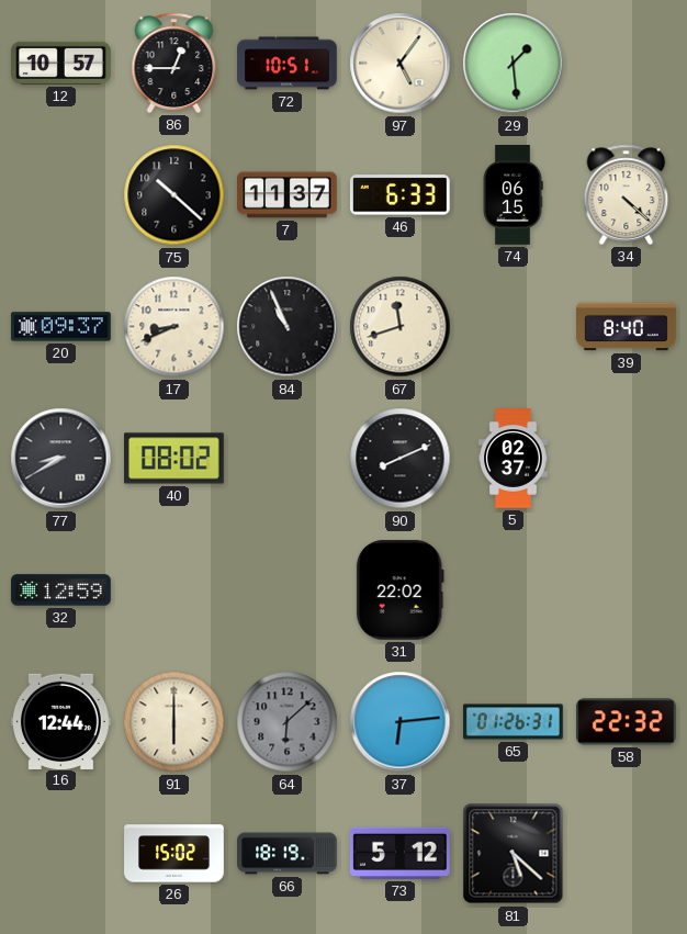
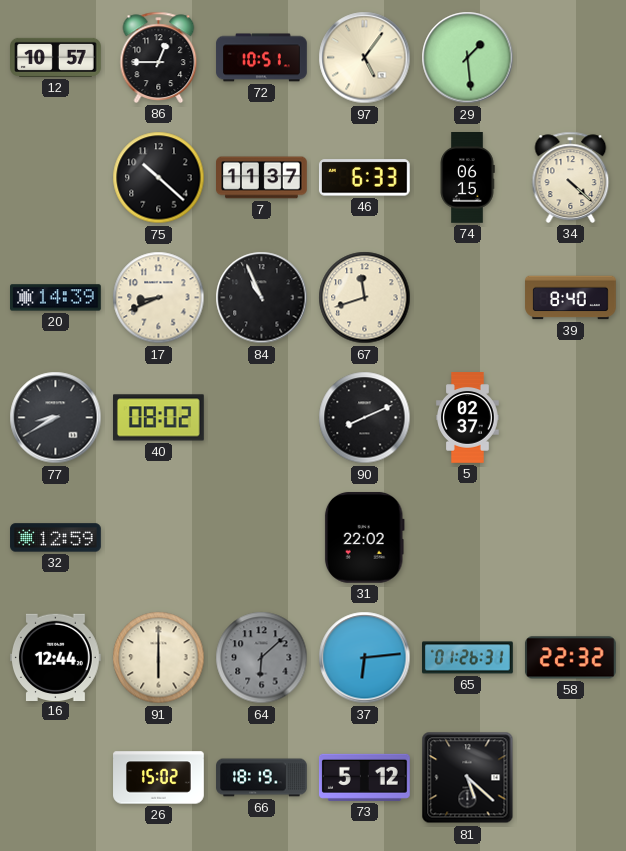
20: 09:37 -> 14:39 (56, 298)
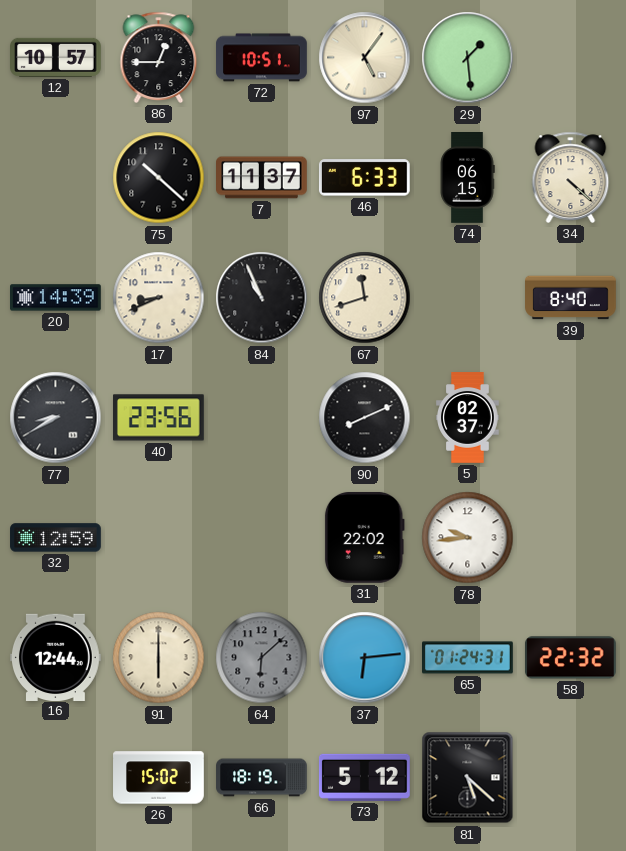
40: 08:02 -> 23:56 (159, 418)
78: none -> 9:44 (468, 538)
65: 01:26 -> 01:24 (468, 658)
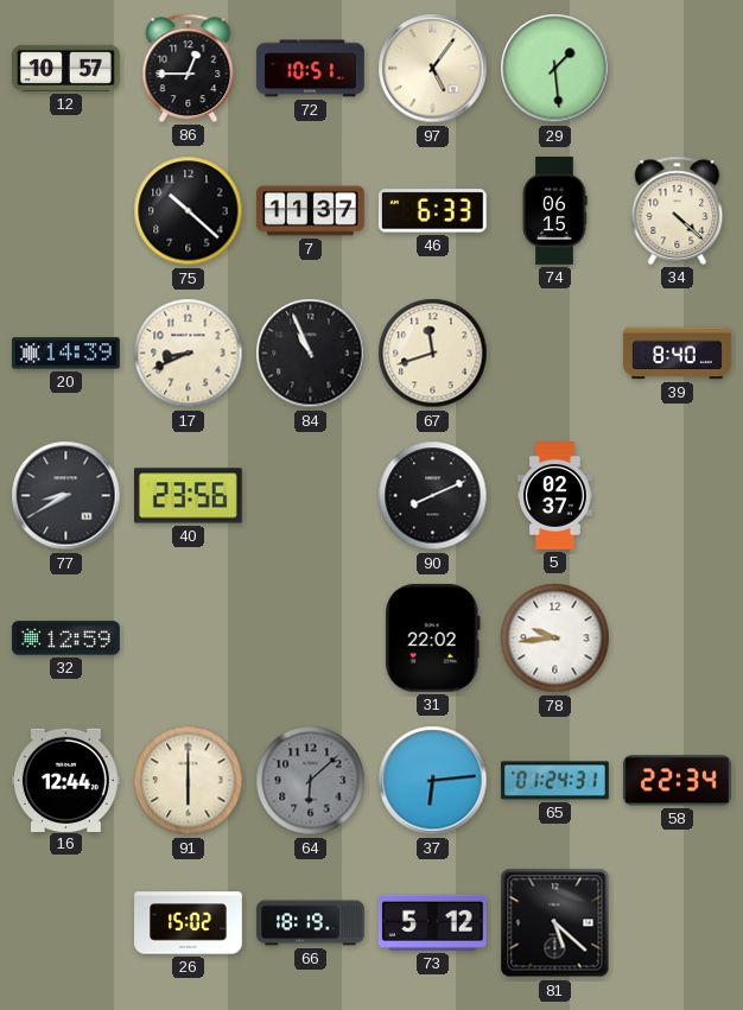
58: 22:32 -> 22:34 (677, 781)
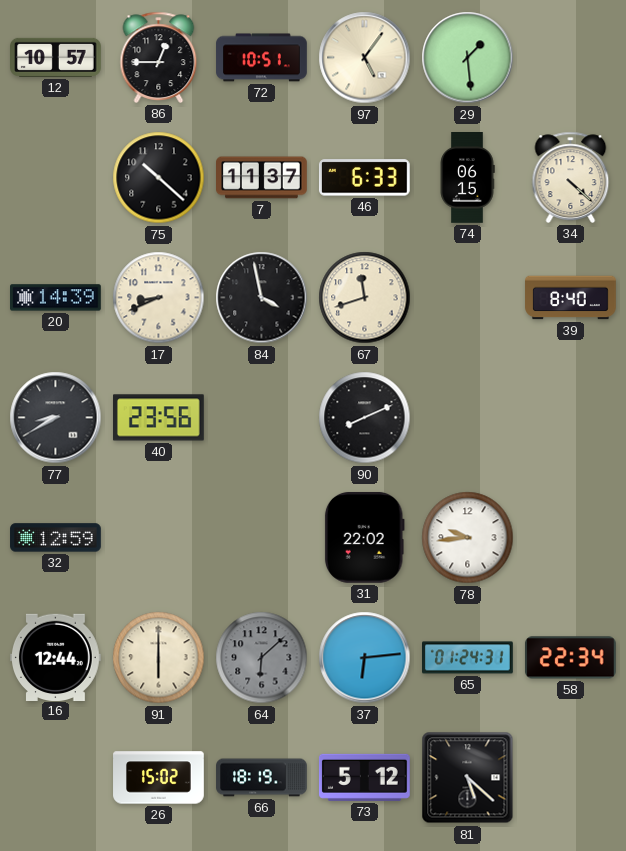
84: 10:56 -> 3:58 (262, 298)
5: 02:37 -> none (555, 496)
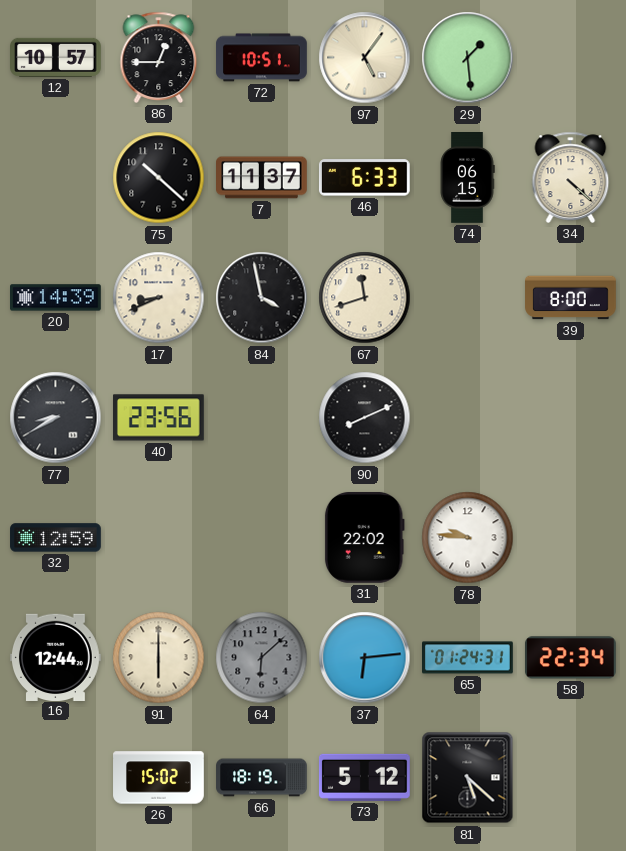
39: 8:40 -> 8:00 (571, 298)
78: 9:44 -> 9:46 (468, 538)
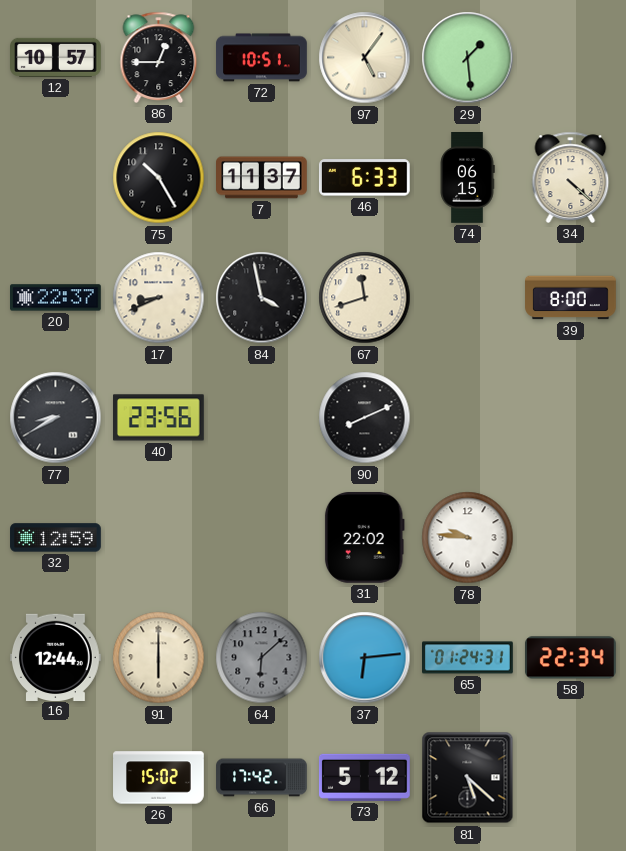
75: 10:22 -> 10:25 (159, 178)
20: 14:39 -> 22:37 (56, 298)
66: 18:19 -> 17:42 (262, 778)
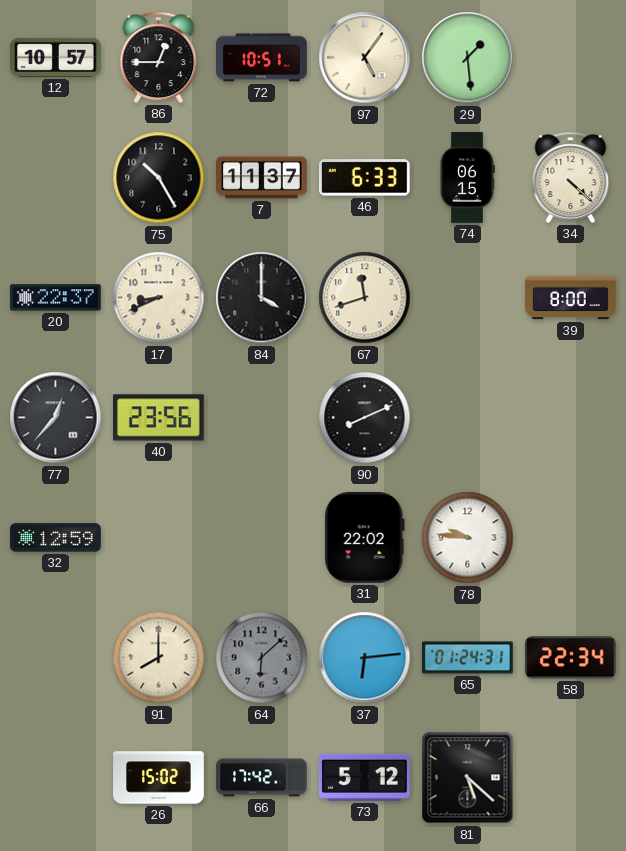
84: 3:58 -> 4:00 (262, 298)
77: 8:40 -> 12:37 (56, 418)
16: 12:44 -> none (56, 657)
91: 6:00 -> 8:00 (159, 658)
